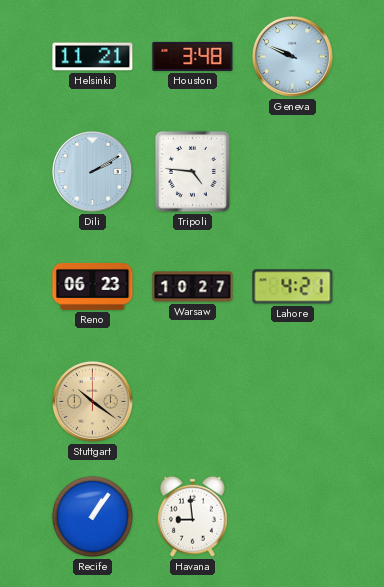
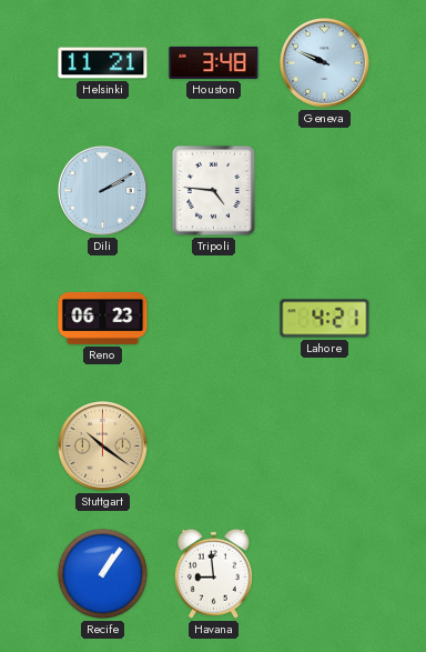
Warsaw: 10:27 -> none (193, 287)
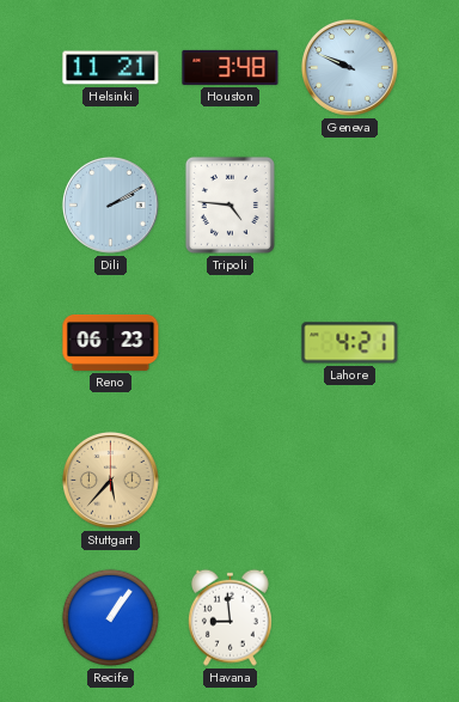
Stuttgart: 10:21 -> 5:37 (110, 480)
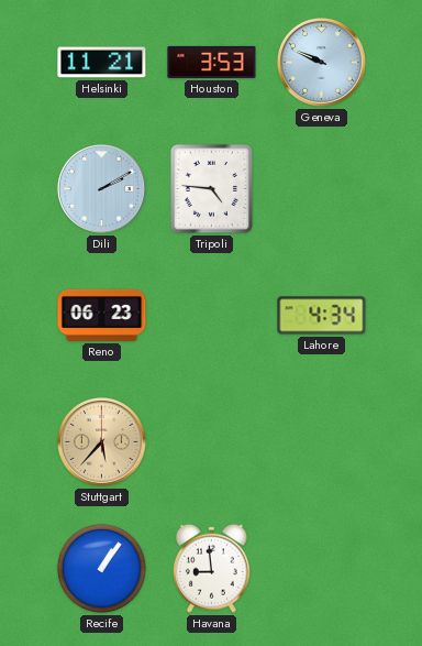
Houston: 3:48 -> 3:53 (212, 62)
Lahore: 4:21 -> 4:34 (322, 316)
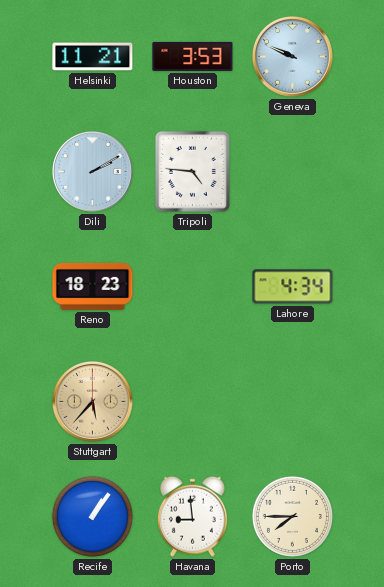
Reno: 06:23 -> 18:23 (93, 286)
Porto: none -> 7:45 (292, 516)
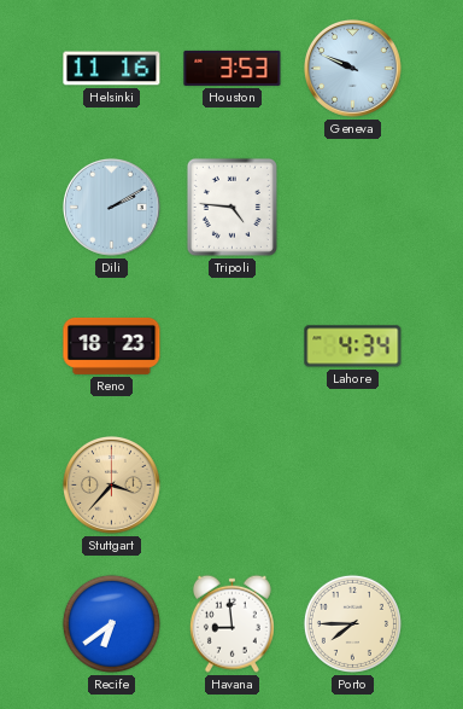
Helsinki: 11:21 -> 11:16 (112, 69)
Stuttgart: 5:37 -> 3:37 (111, 484)
Recife: 1:06 -> 6:39 (111, 623)
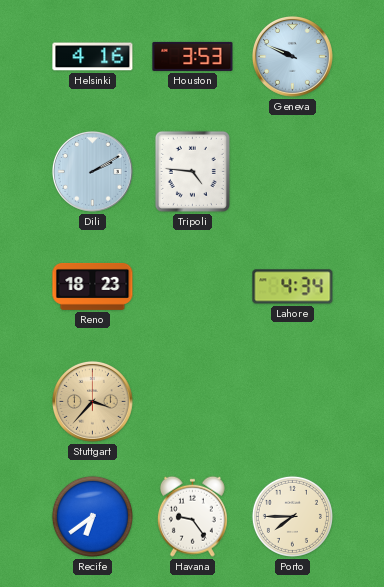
Helsinki: 11:16 -> 4:16 (93, 57)
Havana: 8:59 -> 9:24 (192, 516)
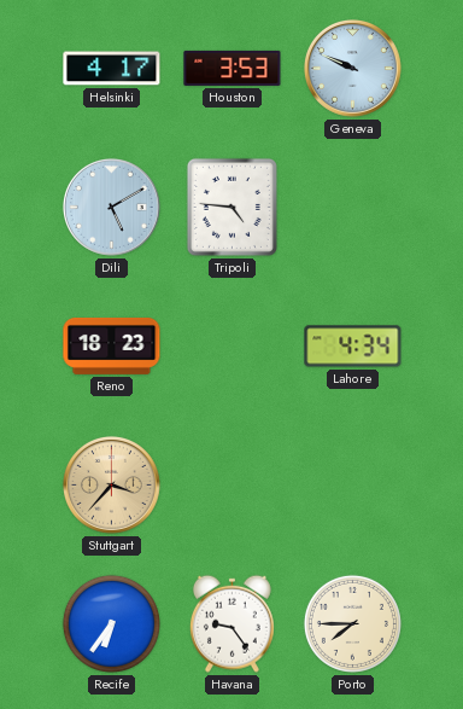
Helsinki: 4:16 -> 4:17 (112, 69)
Dili: 2:10 -> 5:10 (111, 207)
Recife: 6:39 -> 6:36 (111, 623)
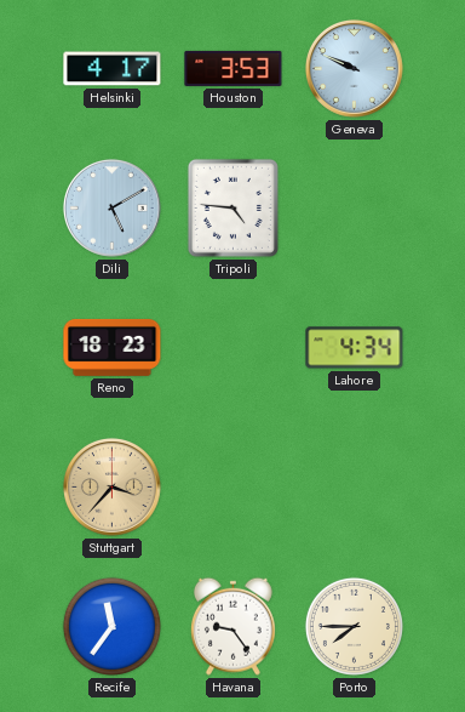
Recife: 6:36 -> 11:36 (111, 626)
